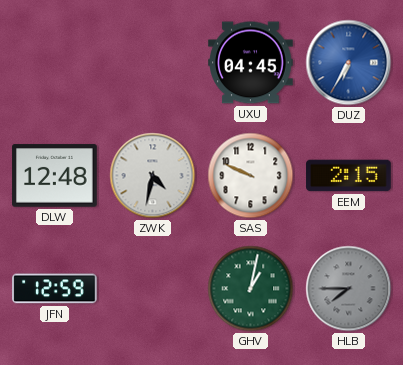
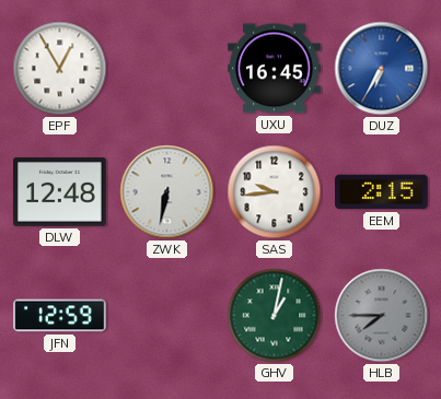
EPF: none -> 12:55 (60, 69)
UXU: 04:45 -> 16:45 (275, 69)
ZWK: 4:32 -> 6:32 (167, 192)
SAS: 9:49 -> 9:44 (275, 192)
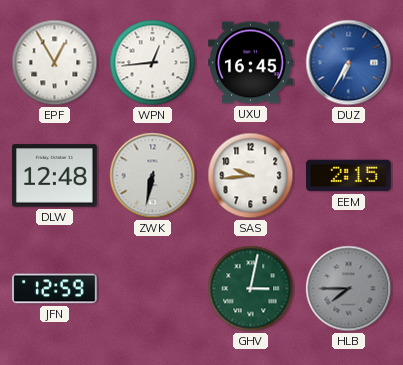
WPN: none -> 12:44 (153, 63)
GHV: 1:02 -> 3:02 (251, 289)
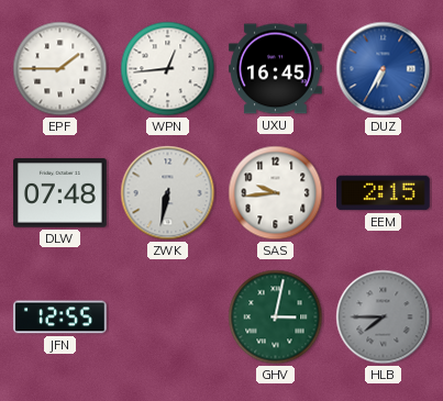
EPF: 12:55 -> 1:45 (60, 69)
DLW: 12:48 -> 07:48 (60, 193)
JFN: 12:59 -> 12:55 (60, 318)
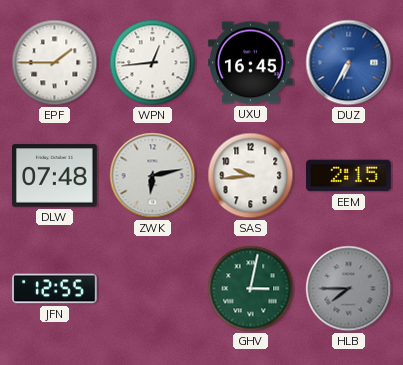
ZWK: 6:32 -> 6:13 (153, 176)
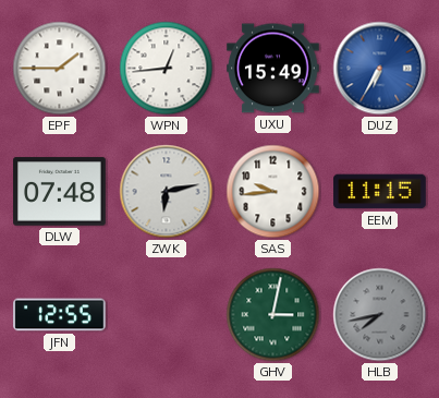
UXU: 16:45 -> 15:49 (273, 69)
EEM: 2:15 -> 11:15 (380, 192)
HLB: 7:45 -> 7:43 (380, 315)
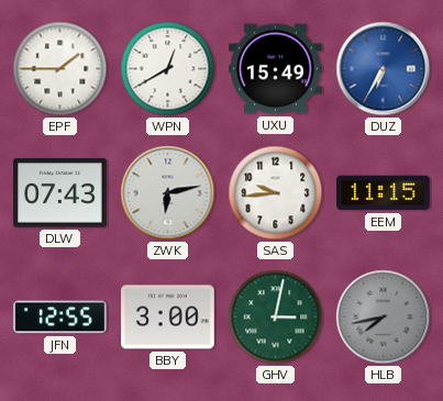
WPN: 12:44 -> 12:40 (168, 69)
DLW: 07:48 -> 07:43 (60, 193)
BBY: none -> 3:00 (168, 318)
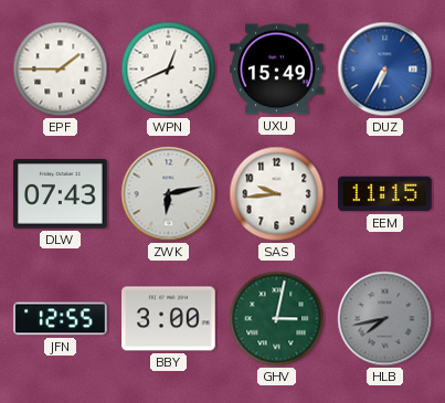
WPN: 12:40 -> 12:41 (169, 70)
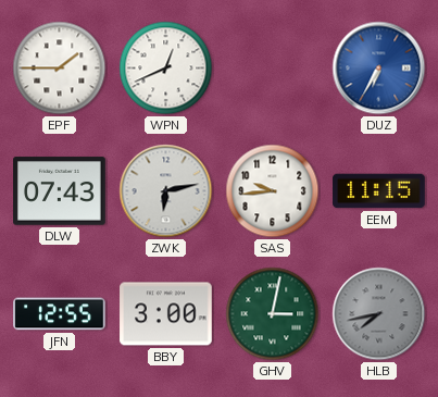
UXU: 15:49 -> none (277, 70)
